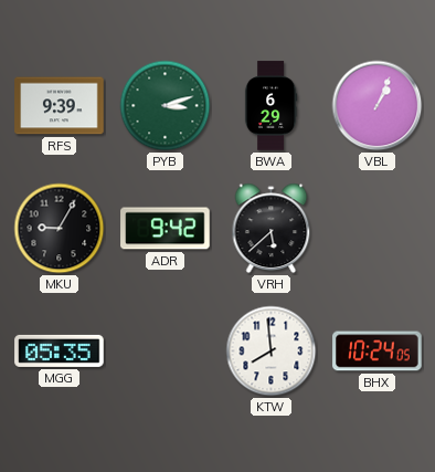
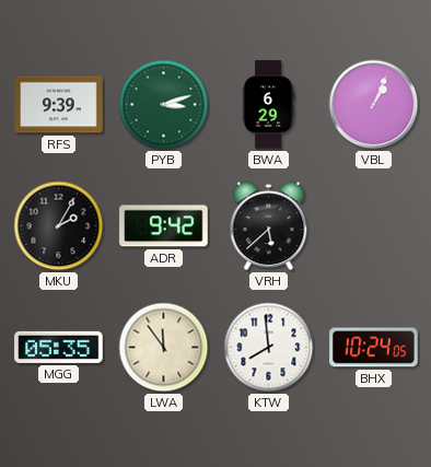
MKU: 9:05 -> 2:05 (59, 226)
LWA: none -> 11:54 (164, 348)
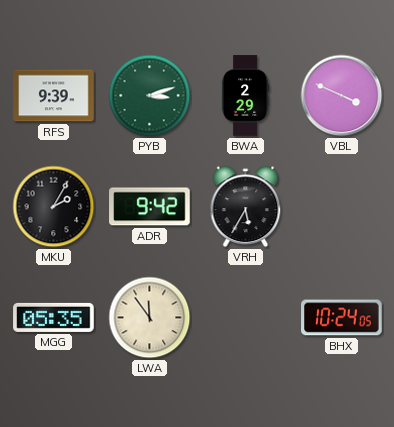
BWA: 6:29 -> 2:29 (245, 96)
VBL: 1:04 -> 3:49 (342, 96)
VRH: 5:38 -> 5:35 (246, 207)
KTW: 7:59 -> none (269, 348)
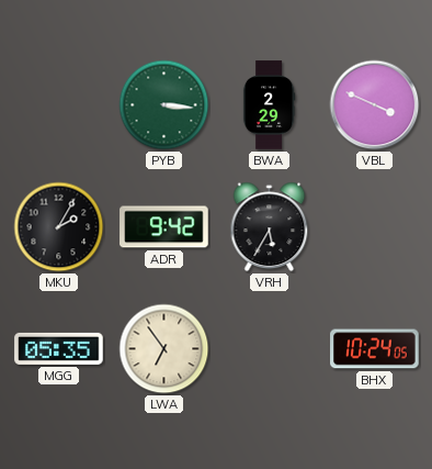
RFS: 9:39 -> none (54, 96)
PYB: 3:12 -> 3:16 (164, 105)
LWA: 11:54 -> 6:54 (164, 349)
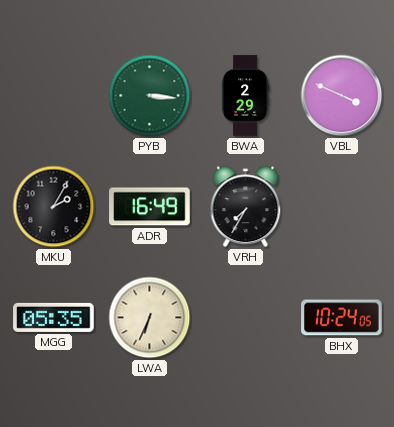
ADR: 9:42 -> 16:49 (150, 207)
VRH: 5:35 -> 7:35 (246, 207)
LWA: 6:54 -> 6:34 (150, 318)
